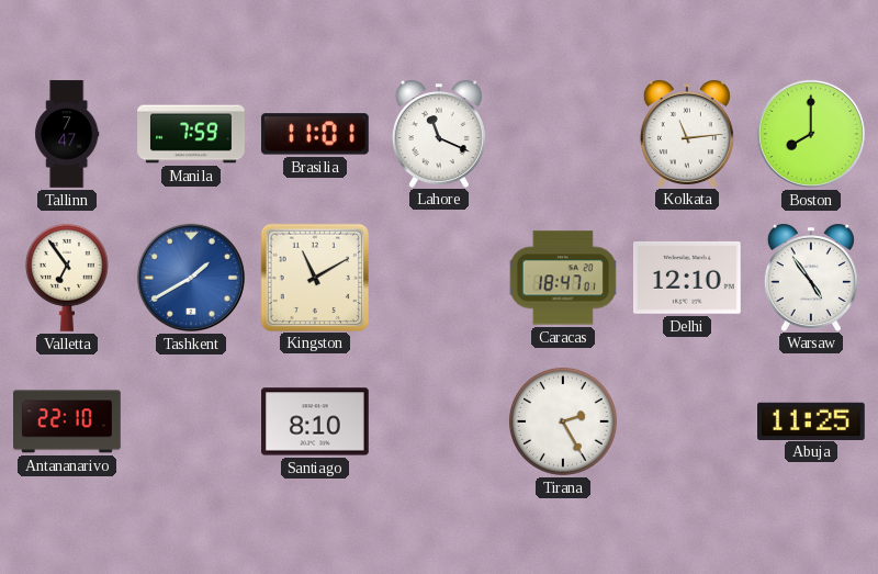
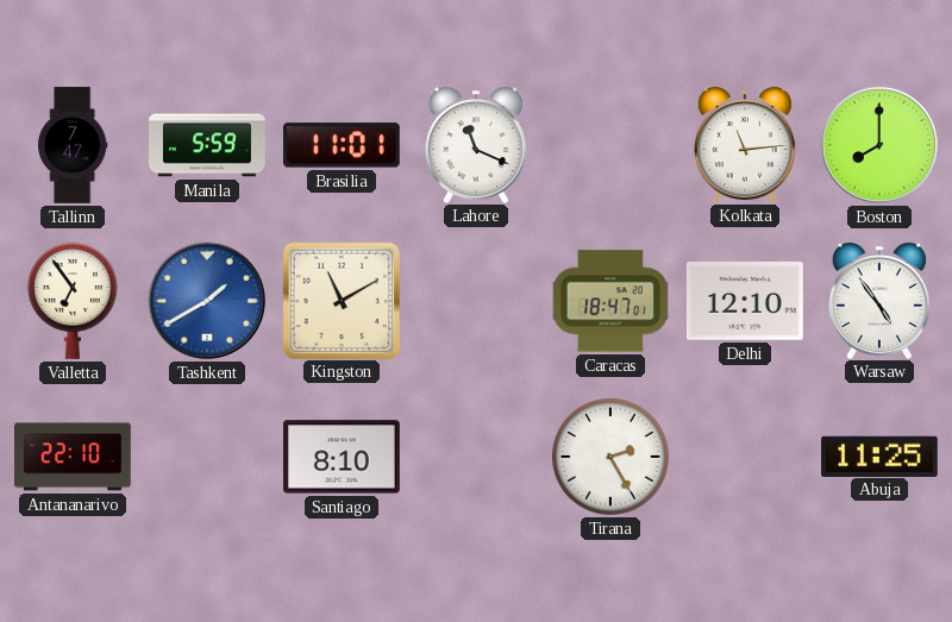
Manila: 7:59 -> 5:59 (207, 145)
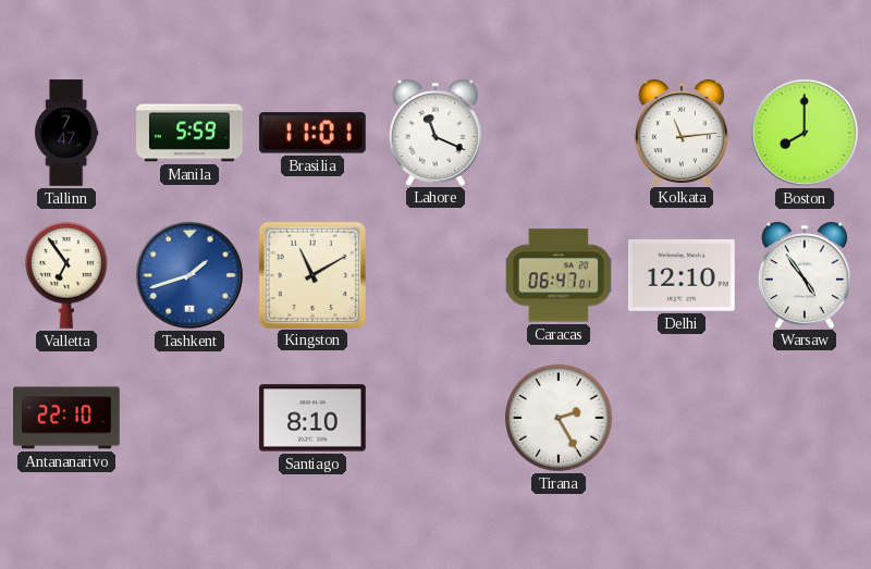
Tashkent: 1:40 -> 1:42 (189, 275)
Caracas: 18:47 -> 06:47 (559, 275)
Abuja: 11:25 -> none (881, 455)
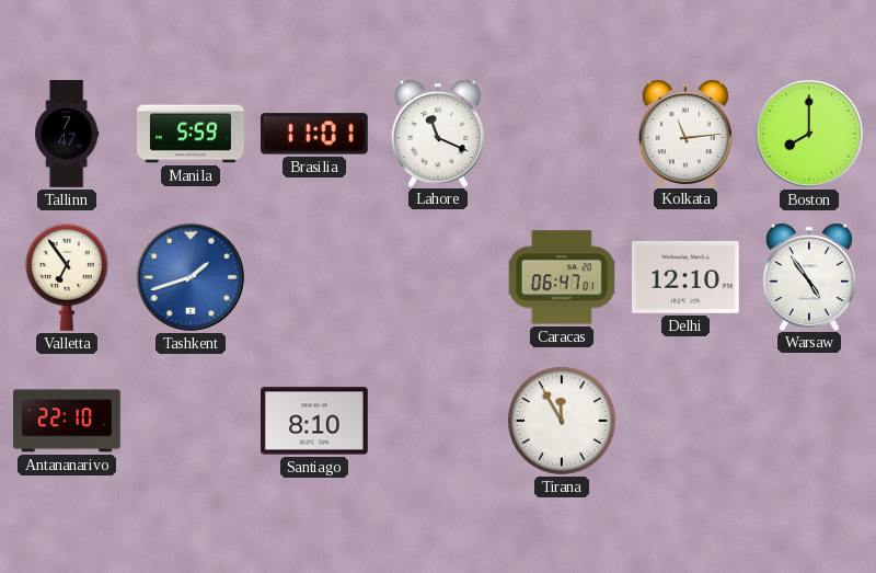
Kingston: 11:10 -> none (311, 274)
Tirana: 2:25 -> 11:55 (562, 421)
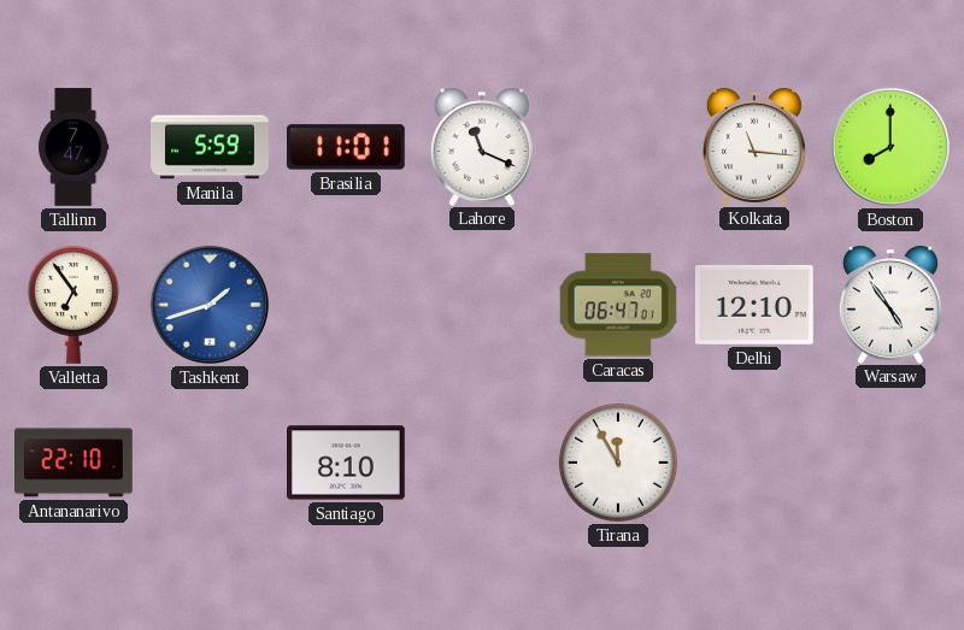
Kolkata: 11:14 -> 11:16 (754, 147)
